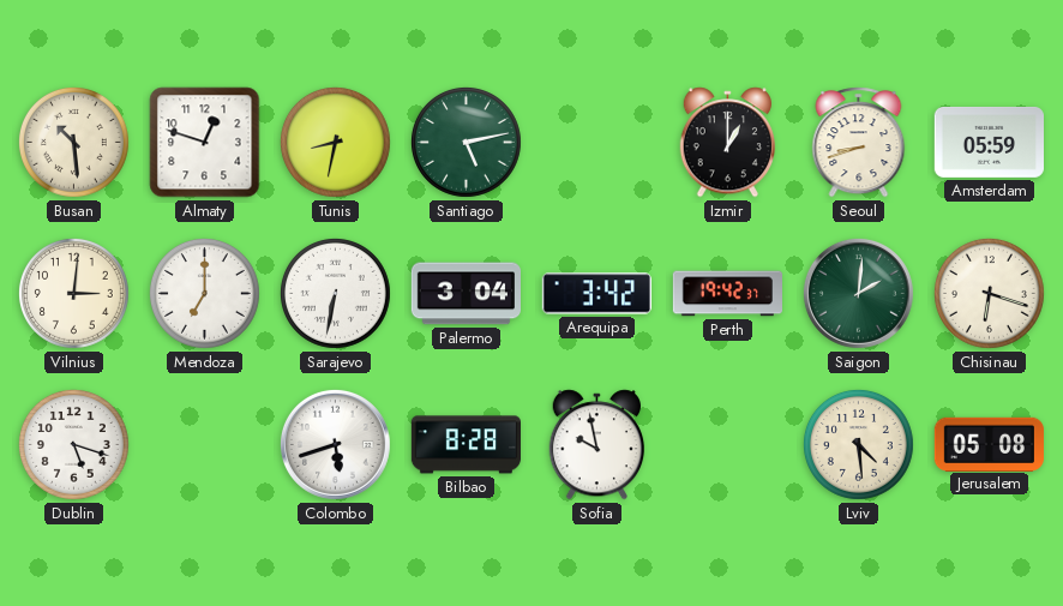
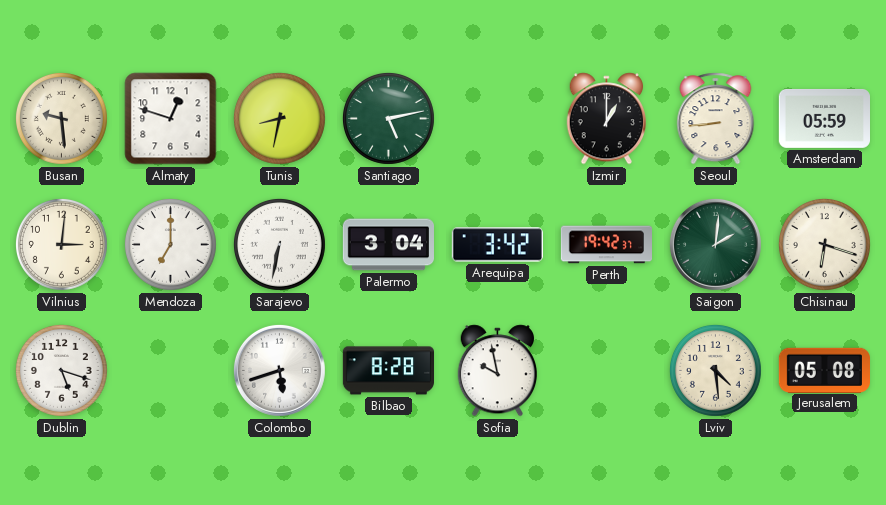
Busan: 10:29 -> 9:29 (61, 118)
Seoul: 8:42 -> 8:44 (716, 119)
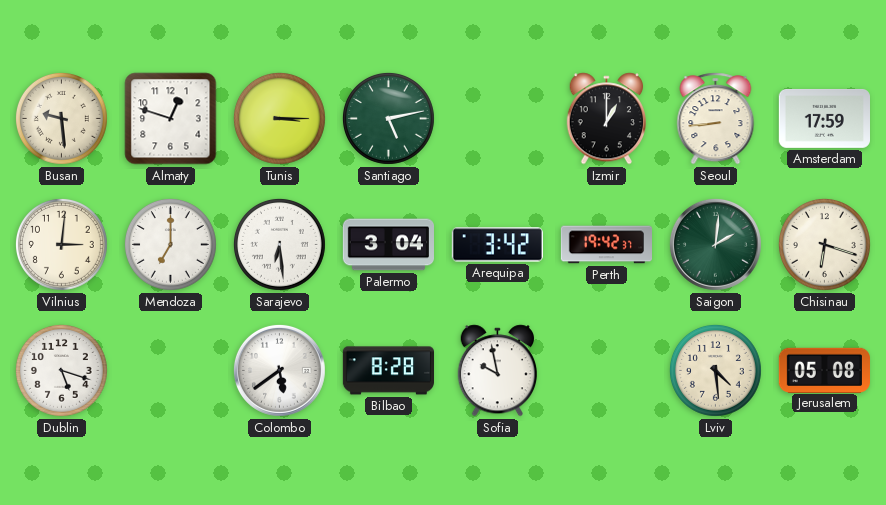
Tunis: 8:32 -> 3:15 (279, 118)
Amsterdam: 05:59 -> 17:59 (824, 118)
Sarajevo: 6:32 -> 6:29 (279, 244)
Colombo: 5:42 -> 5:39 (279, 370)
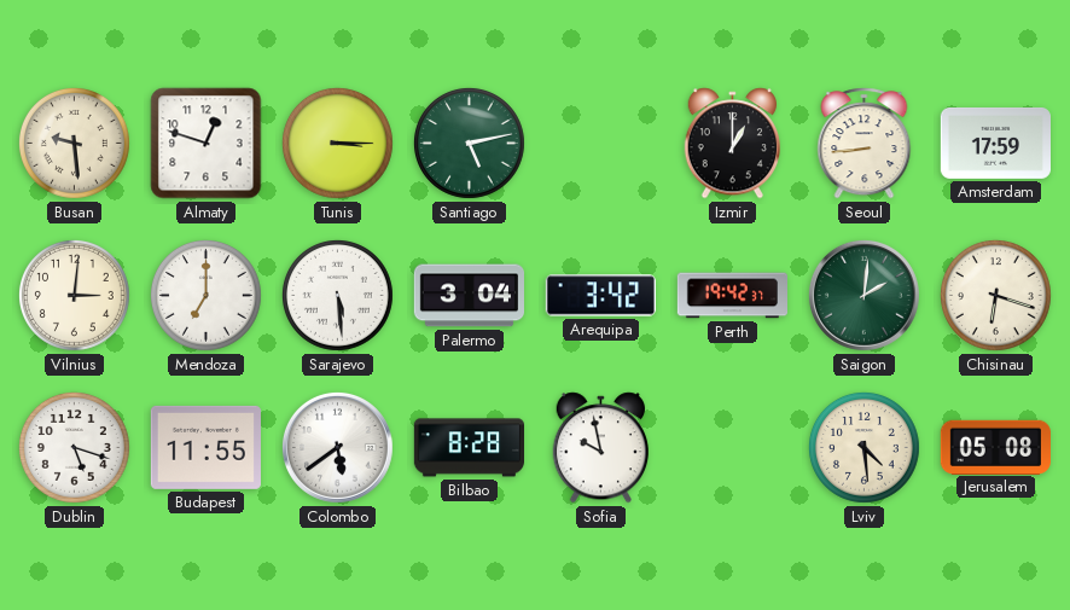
Sarajevo: 6:29 -> 5:29 (337, 295)
Budapest: none -> 11:55 (205, 447)
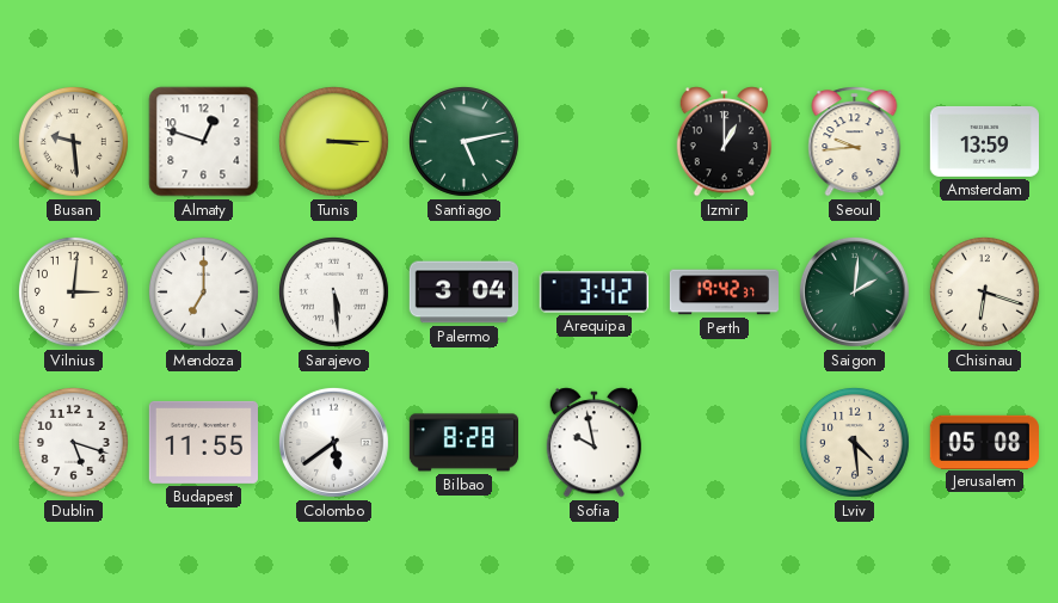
Seoul: 8:44 -> 9:44 (855, 142)
Amsterdam: 17:59 -> 13:59 (984, 141)
